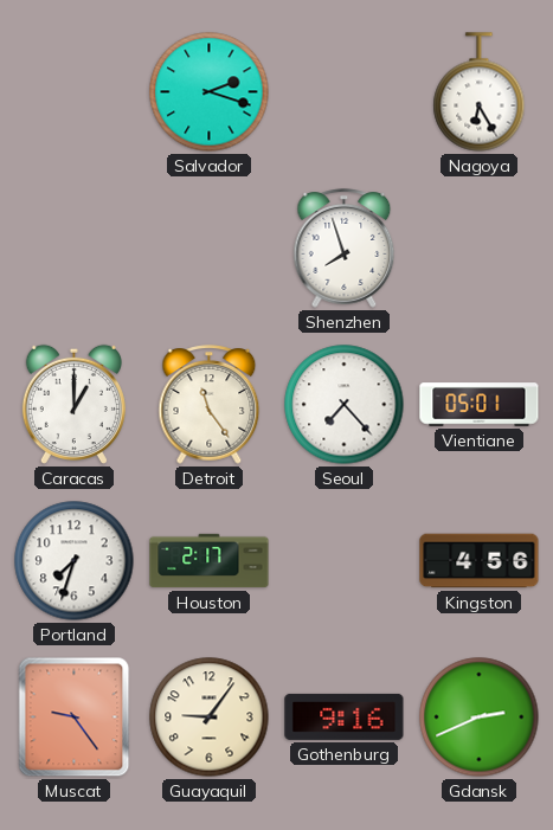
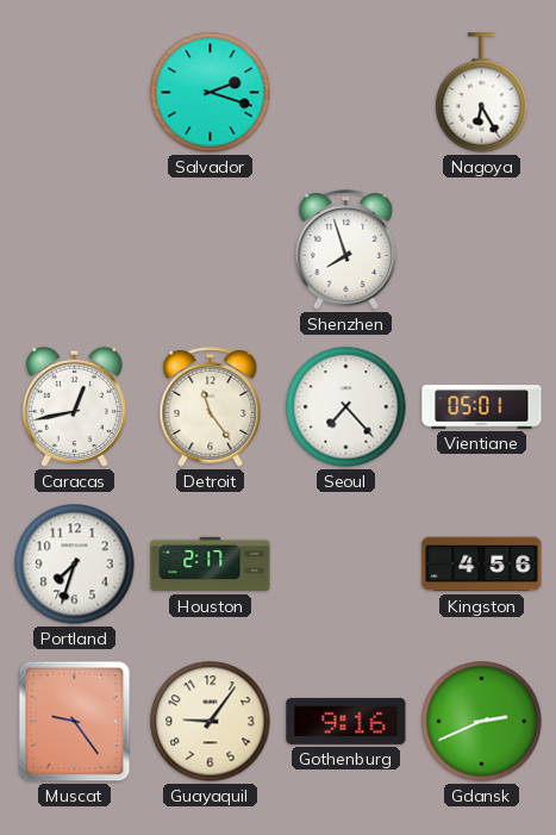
Caracas: 1:00 -> 12:43 (74, 406)
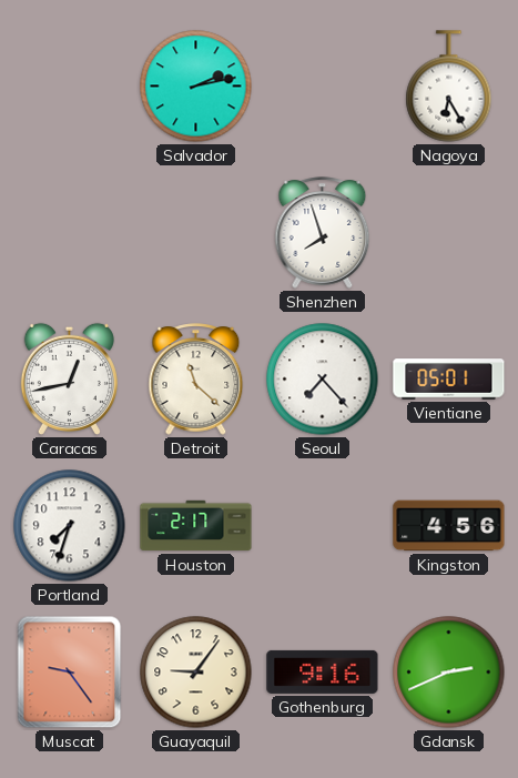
Salvador: 2:18 -> 2:13 (196, 87)
Detroit: 11:24 -> 11:22 (196, 380)
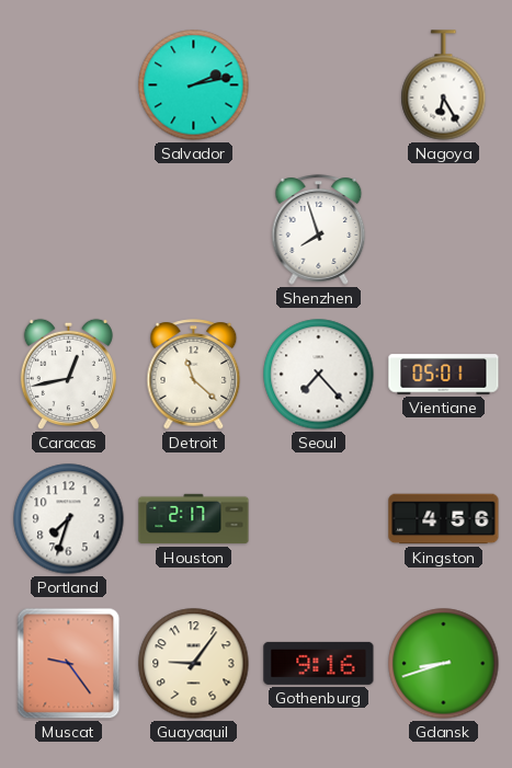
Gdansk: 2:41 -> 8:42 (444, 664)
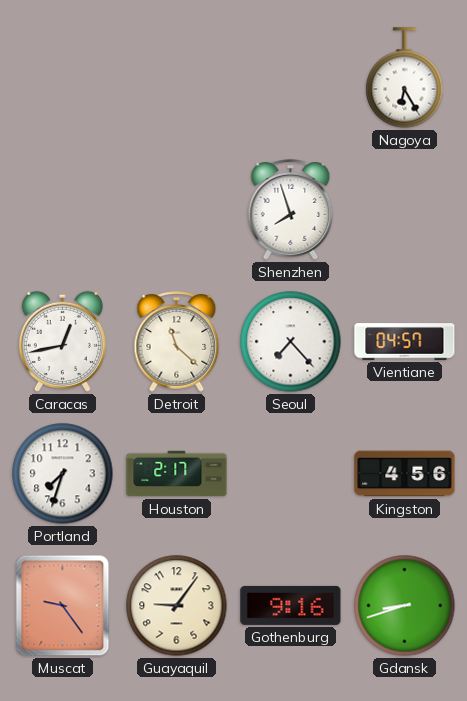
Salvador: 2:13 -> none (194, 85)
Vientiane: 05:01 -> 04:57 (405, 342)
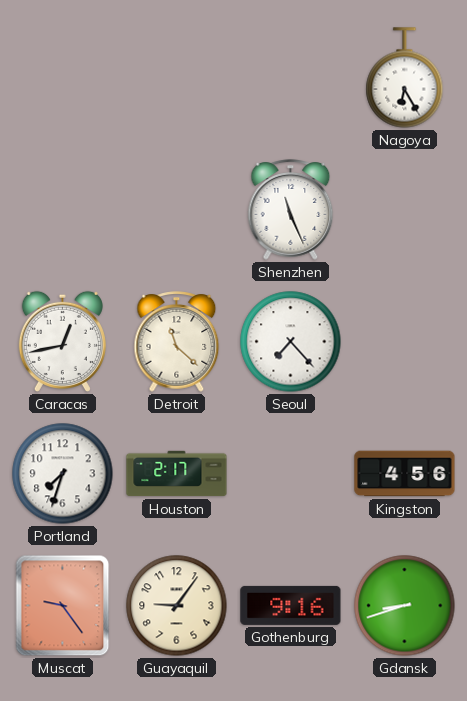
Shenzhen: 7:57 -> 11:26 (291, 210)
Vientiane: 04:57 -> none (405, 342)
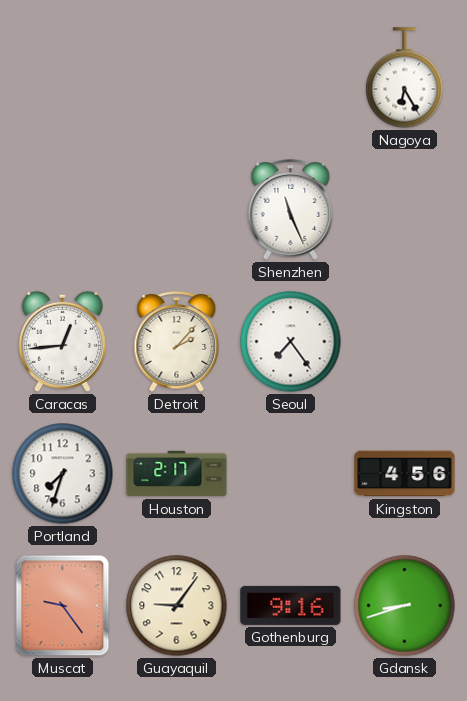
Caracas: 12:43 -> 12:44 (62, 341)
Detroit: 11:22 -> 2:07 (177, 342)
Seoul: 7:23 -> 7:24 (291, 342)
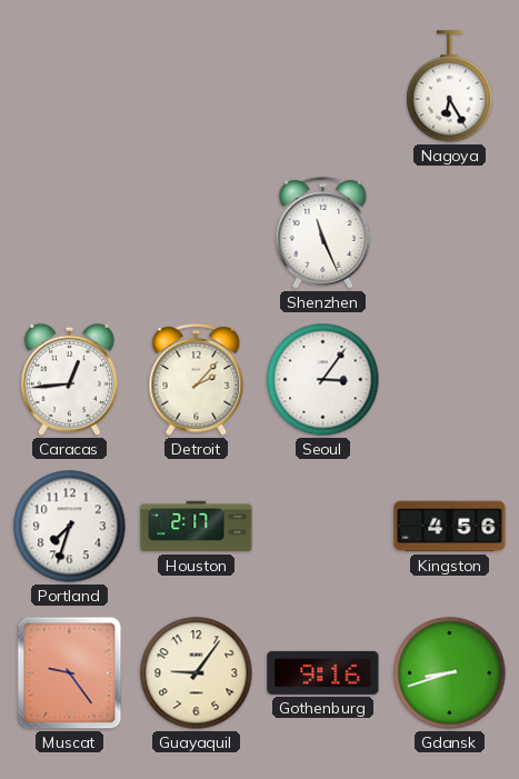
Seoul: 7:24 -> 3:06 (323, 380)
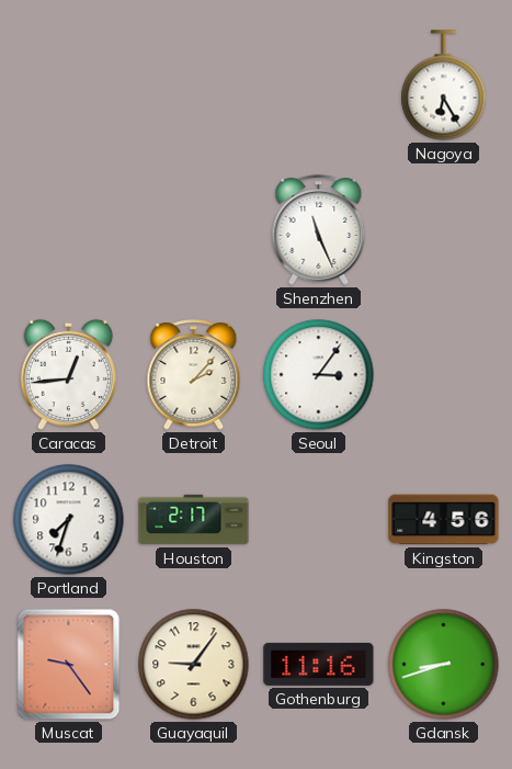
Gothenburg: 9:16 -> 11:16 (319, 664)
